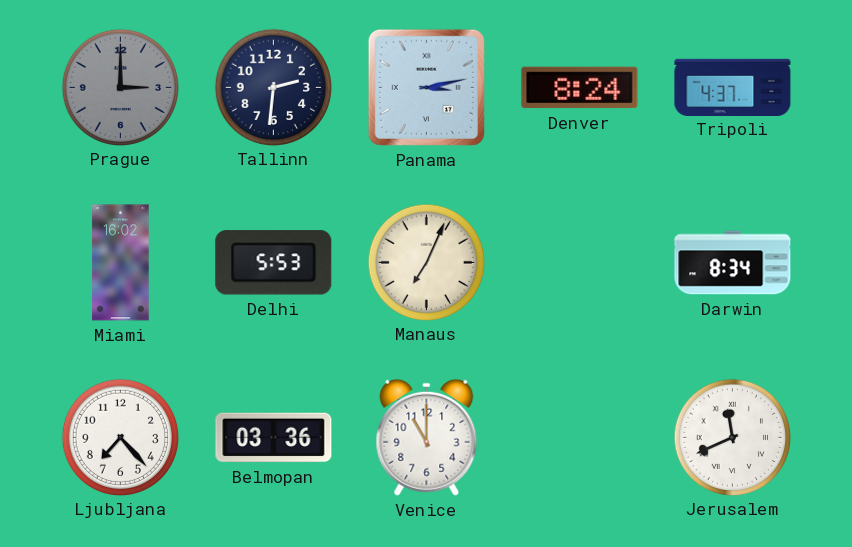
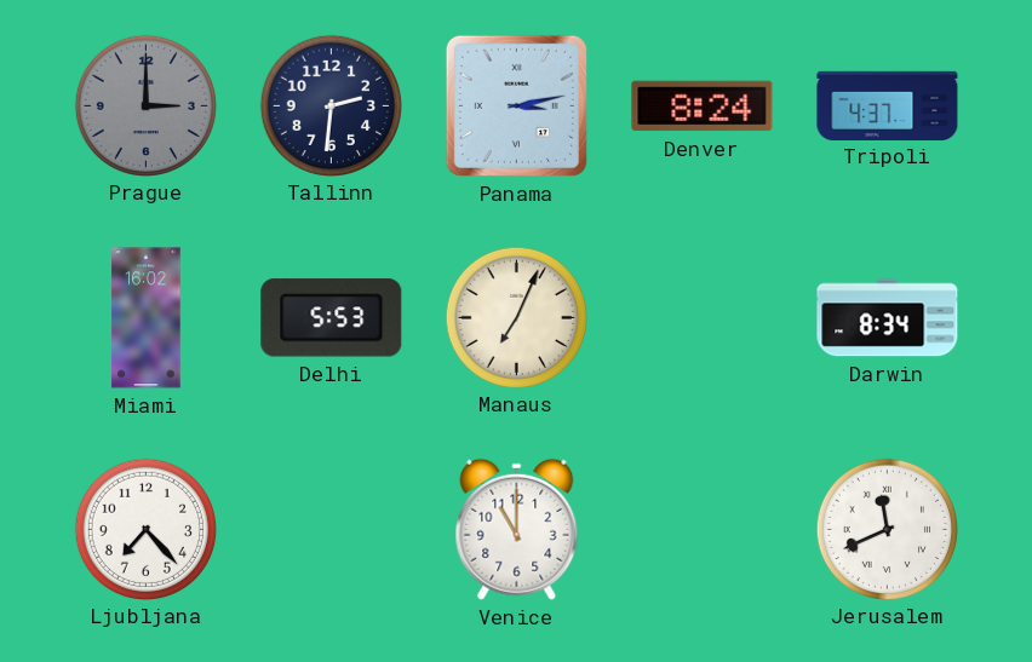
Belmopan: 03:36 -> none (274, 438)
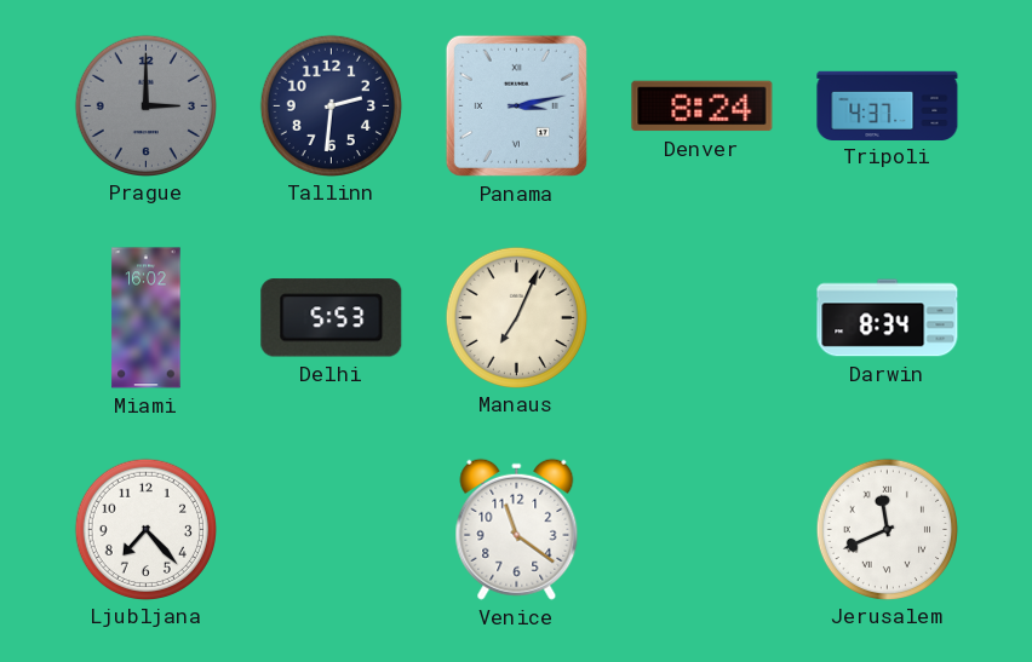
Venice: 11:00 -> 11:21 (517, 529)
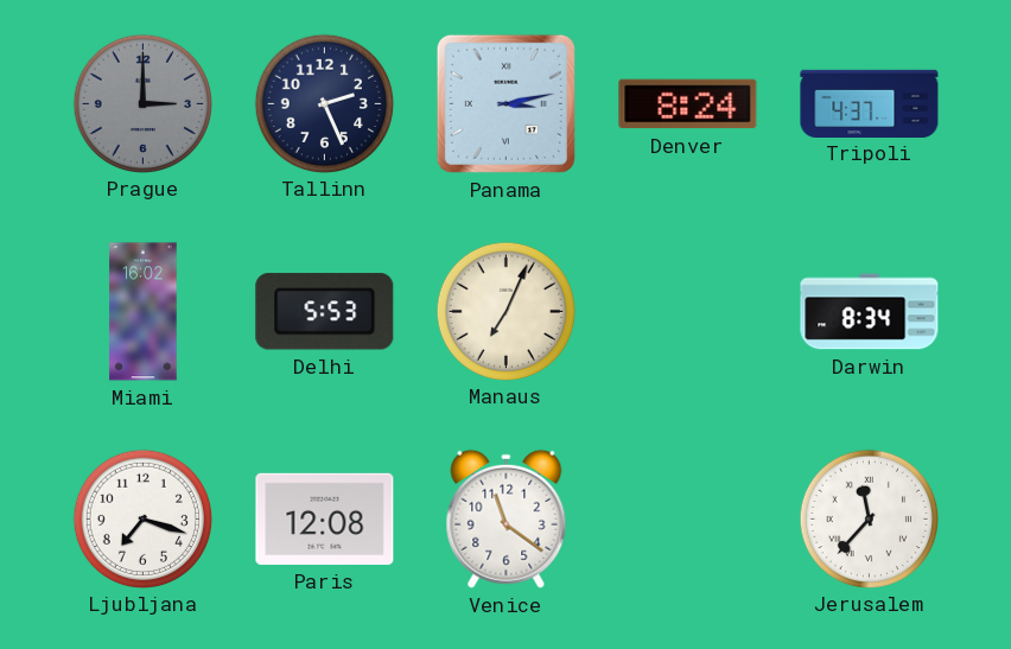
Tallinn: 2:31 -> 2:26 (324, 103)
Ljubljana: 7:23 -> 7:18 (142, 518)
Paris: none -> 12:08 (325, 518)
Jerusalem: 11:41 -> 11:37 (869, 518)
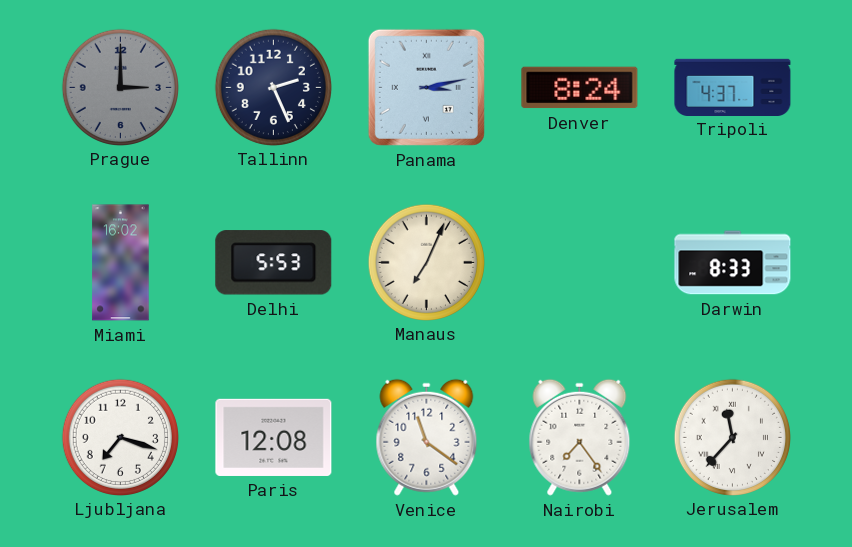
Darwin: 8:34 -> 8:33 (733, 263)
Nairobi: none -> 7:24 (580, 437)
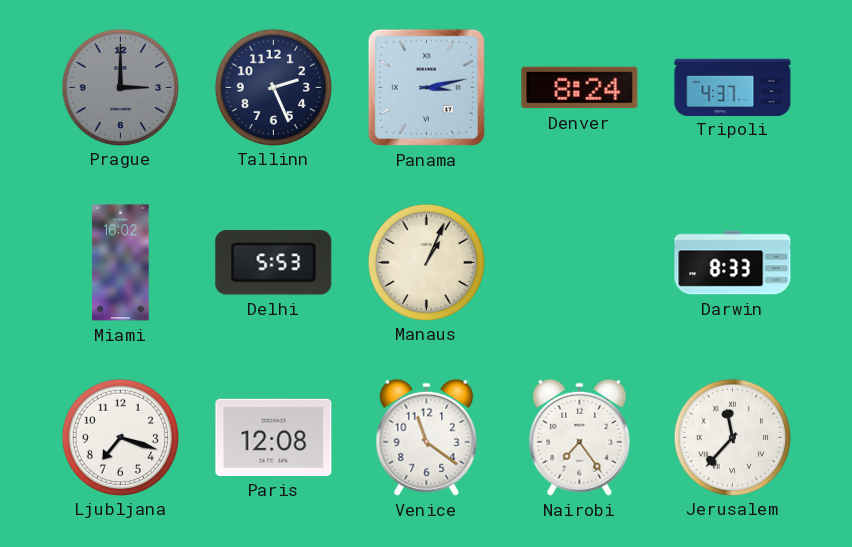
Manaus: 7:04 -> 1:04 (426, 262)
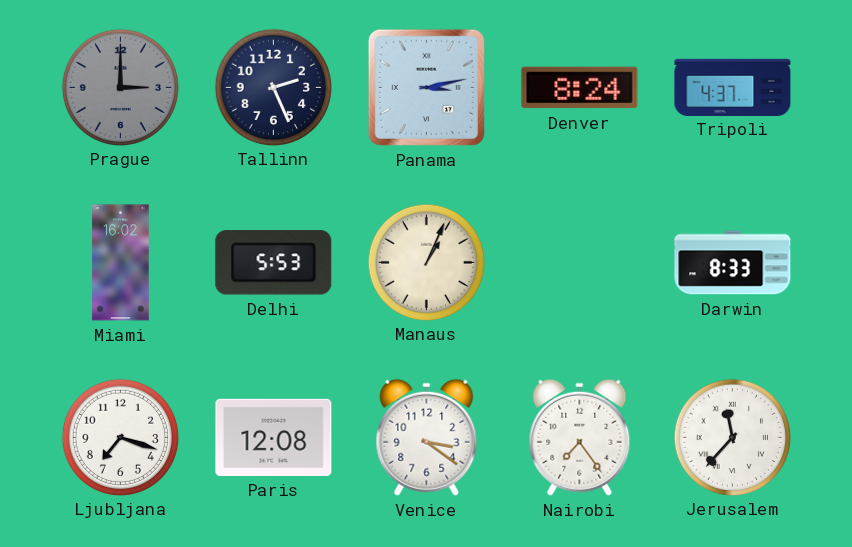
Venice: 11:21 -> 3:21 (427, 437)
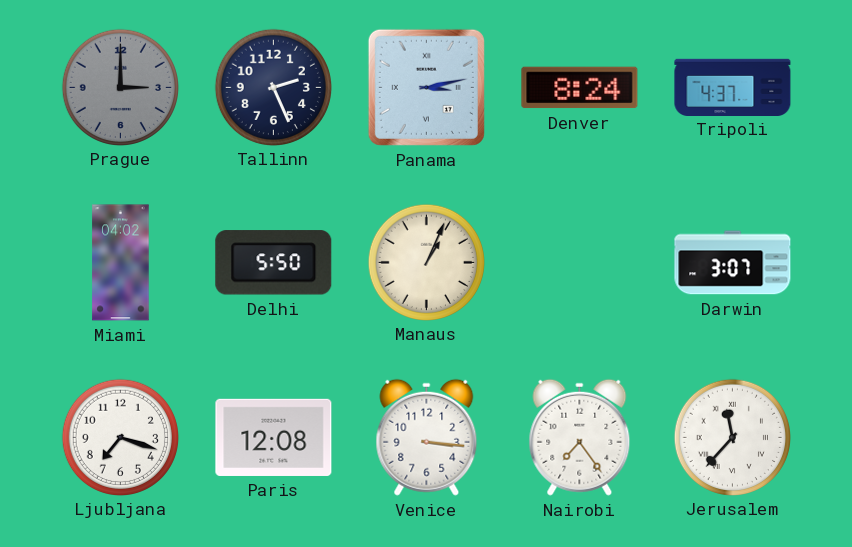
Miami: 16:02 -> 04:02 (121, 263)
Delhi: 5:53 -> 5:50 (274, 263)
Darwin: 8:33 -> 3:07 (733, 263)
Venice: 3:21 -> 3:16 (427, 437)
